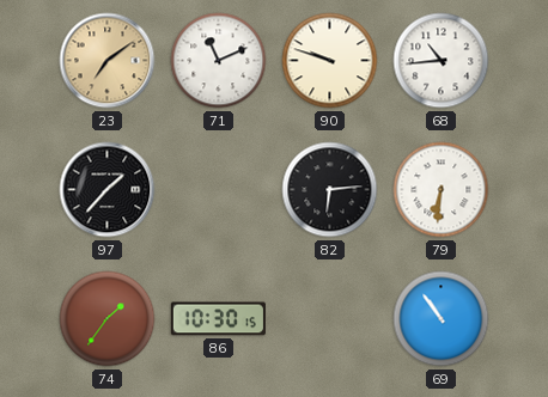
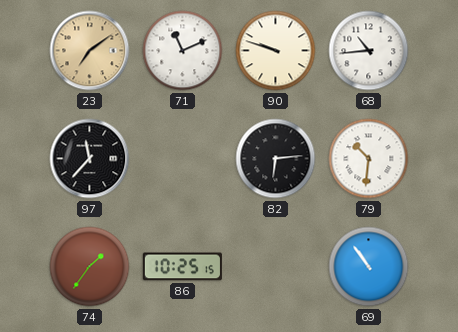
97: 1:37 -> 11:37 (90, 159)
79: 6:31 -> 10:31 (369, 159)
86: 10:30 -> 10:25 (182, 267)
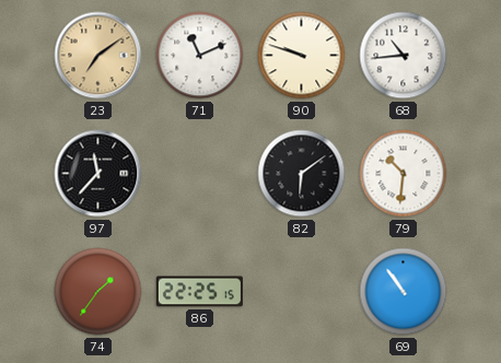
82: 6:14 -> 6:09 (302, 174)
86: 10:25 -> 22:25 (199, 292)
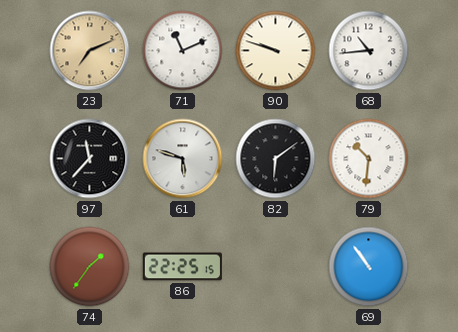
23: 7:09 -> 7:11 (90, 51)
61: none -> 5:48 (183, 159)
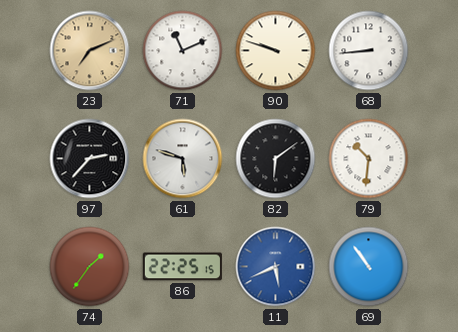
68: 10:44 -> 8:44 (369, 51)
97: 11:37 -> 2:37 (90, 159)
11: none -> 5:41 (276, 267)
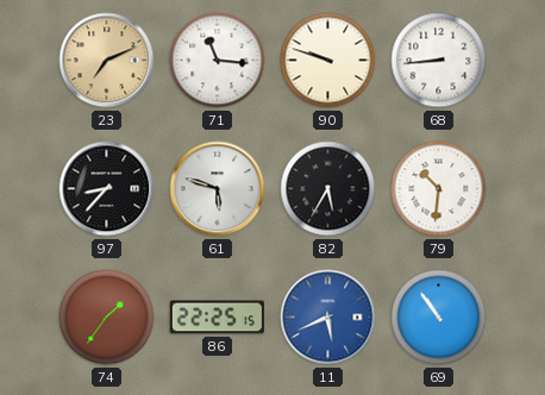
71: 11:11 -> 11:16 (218, 61)
97: 2:37 -> 8:37 (107, 189)
82: 6:09 -> 5:35 (328, 189)
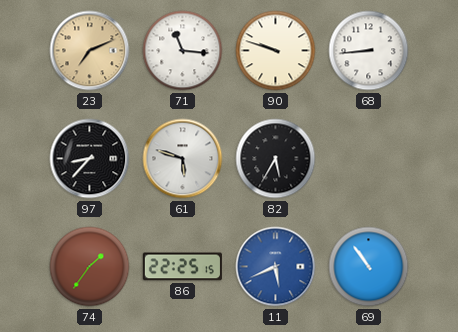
79: 10:31 -> none (439, 189)
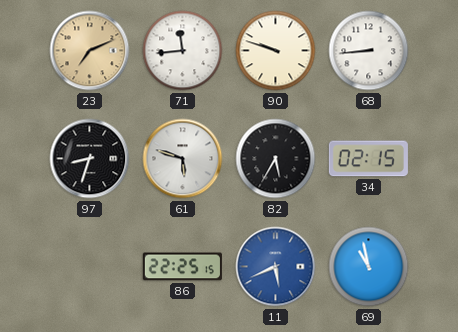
71: 11:16 -> 11:44 (183, 51)
97: 8:37 -> 8:33 (90, 159)
34: none -> 02:15 (368, 159)
74: 1:36 -> none (90, 267)
69: 10:54 -> 10:58 (369, 267)
